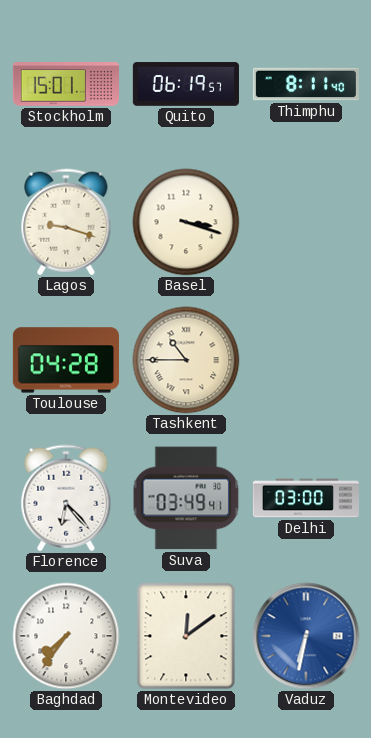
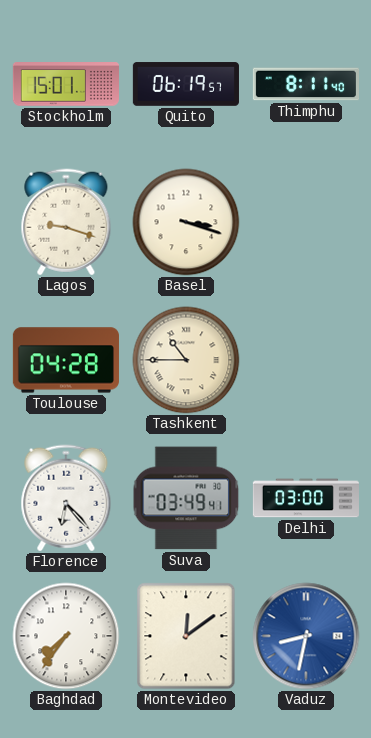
Vaduz: 6:32 -> 8:32 (306, 636)
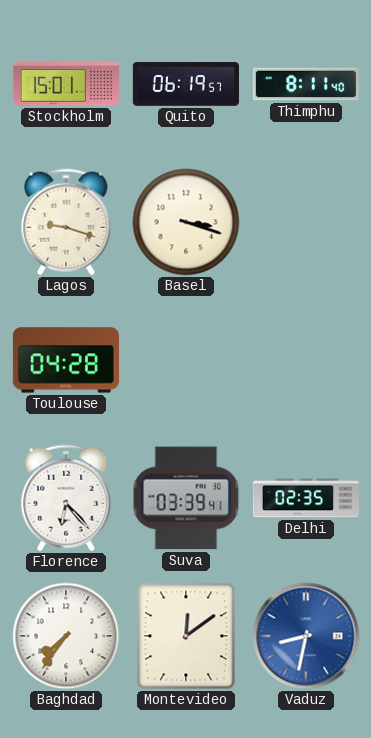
Tashkent: 10:45 -> none (186, 360)
Suva: 03:49 -> 03:39 (186, 498)
Delhi: 03:00 -> 02:35 (306, 498)
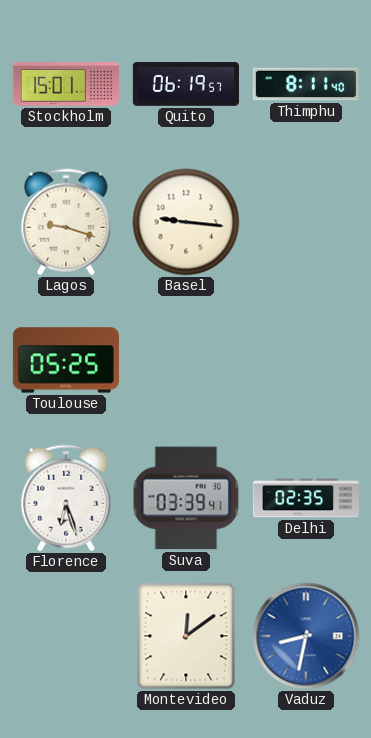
Basel: 3:18 -> 9:16 (186, 222)
Toulouse: 04:28 -> 05:25 (66, 360)
Florence: 6:23 -> 6:27 (66, 498)
Baghdad: 7:36 -> none (66, 636)
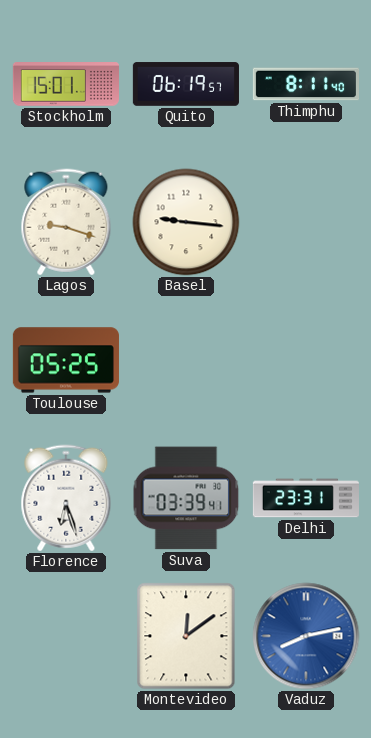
Delhi: 02:35 -> 23:31 (306, 498)
Vaduz: 8:32 -> 8:13 (306, 636)
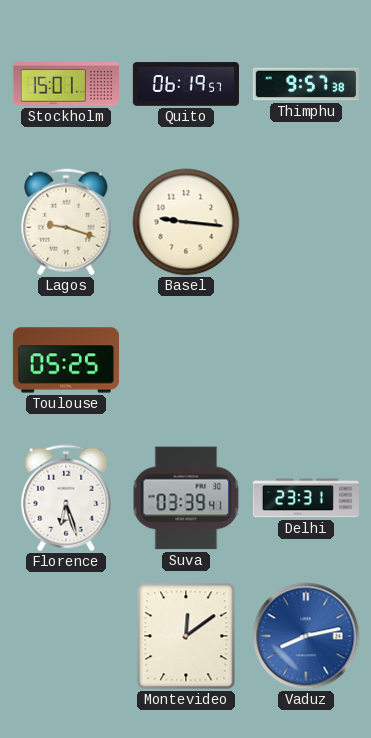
Thimphu: 8:11 -> 9:57 (305, 84)
